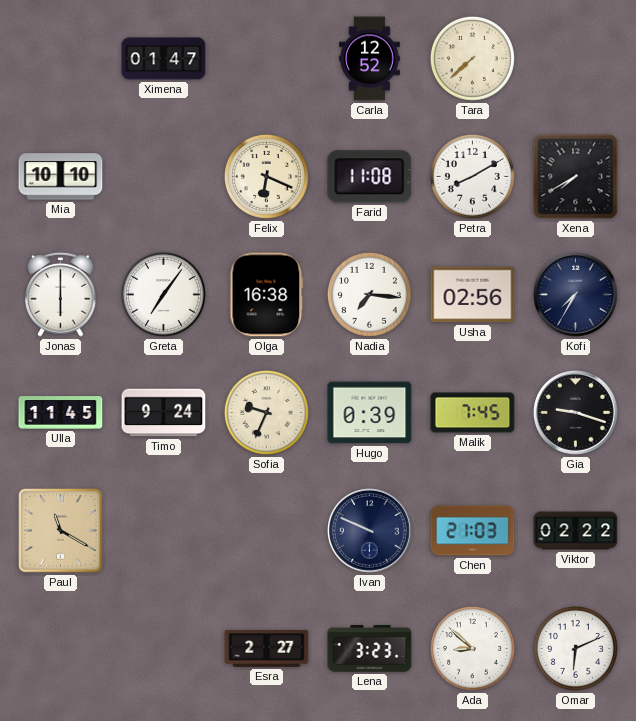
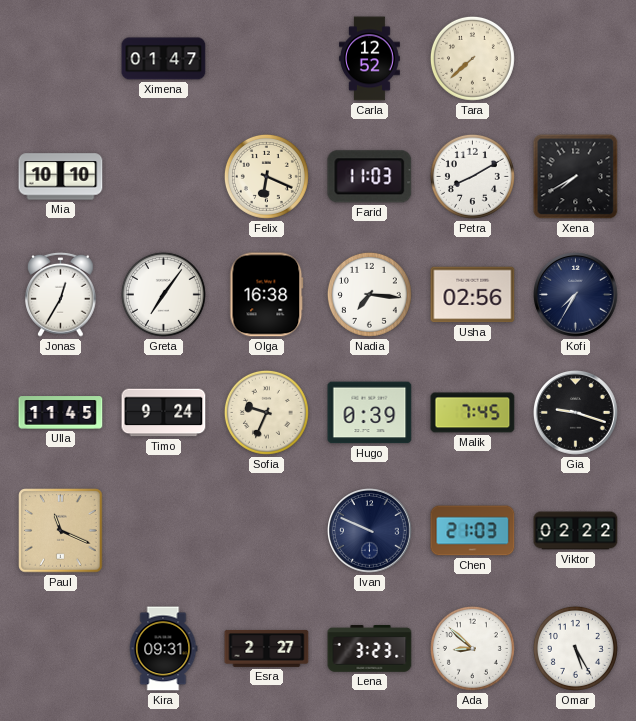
Farid: 11:08 -> 11:03 (370, 177)
Jonas: 6:00 -> 12:35 (61, 294)
Paul: 11:20 -> 11:19 (61, 531)
Kira: none -> 09:31 (163, 649)
Omar: 6:11 -> 5:25 (575, 648)
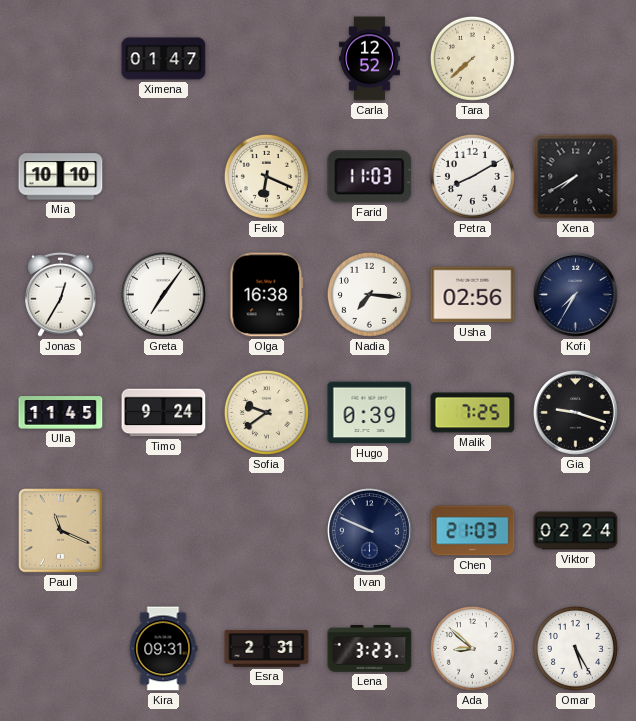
Sofia: 9:34 -> 9:39 (266, 412)
Malik: 7:45 -> 7:25 (473, 413)
Viktor: 02:22 -> 02:24 (576, 531)
Esra: 2:27 -> 2:31 (267, 648)
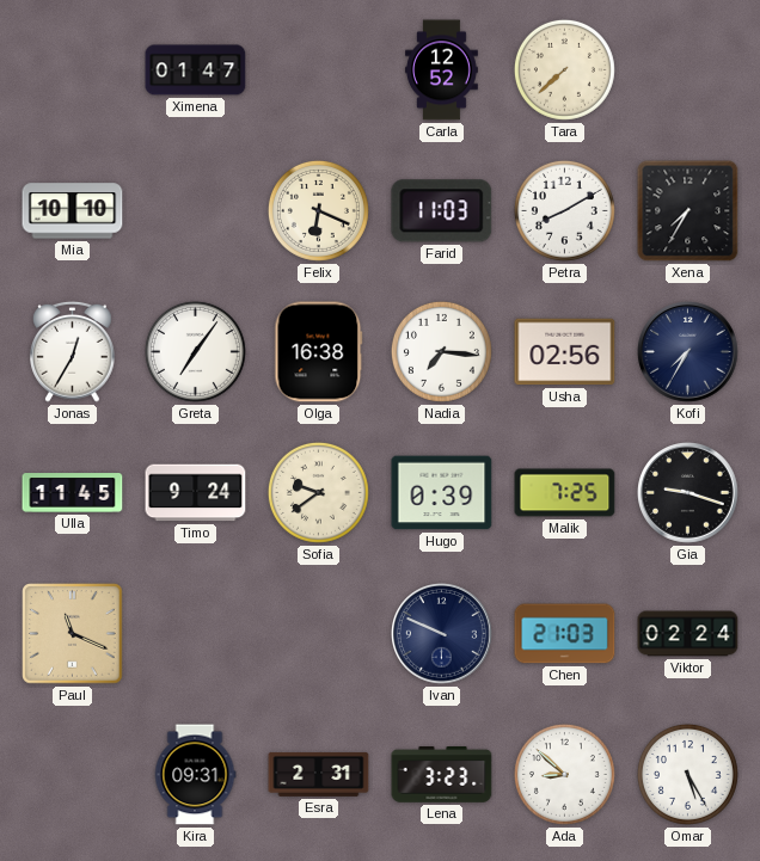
Xena: 7:40 -> 7:35 (688, 211)
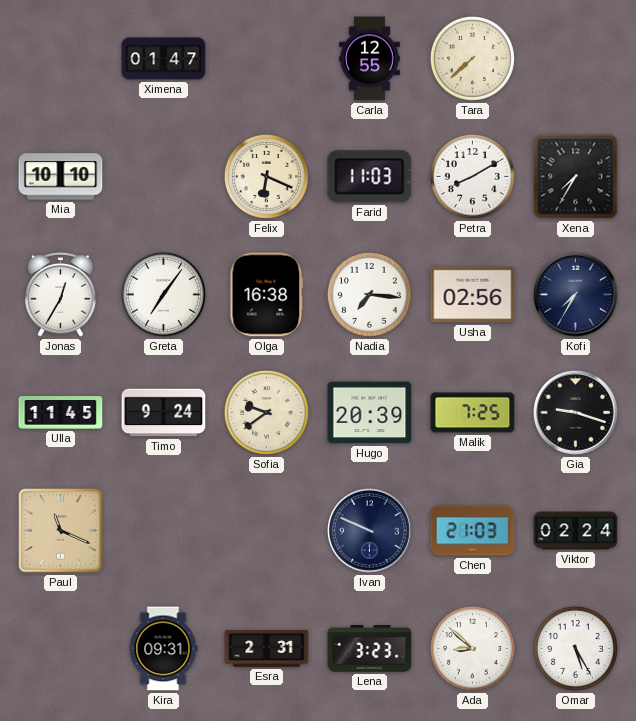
Carla: 12:52 -> 12:55 (369, 59)
Hugo: 0:39 -> 20:39 (370, 413)
